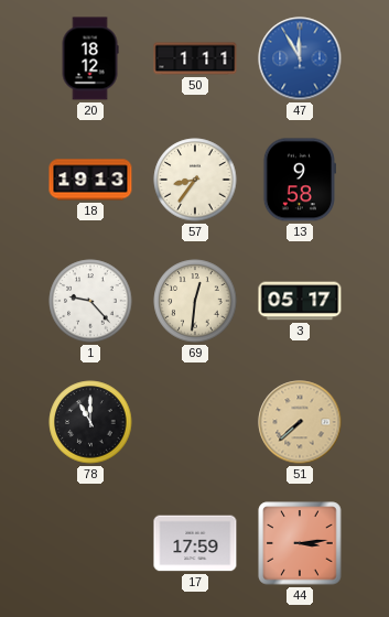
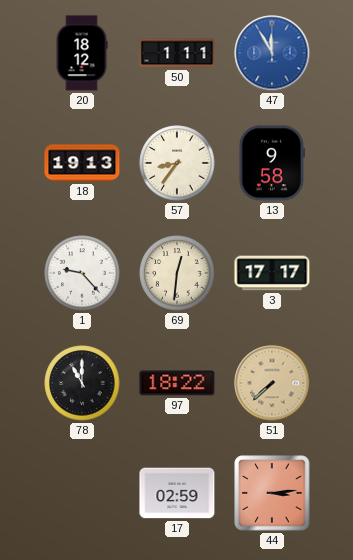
3: 05:17 -> 17:17 (272, 273)
97: none -> 18:22 (177, 383)
17: 17:59 -> 02:59 (177, 493)
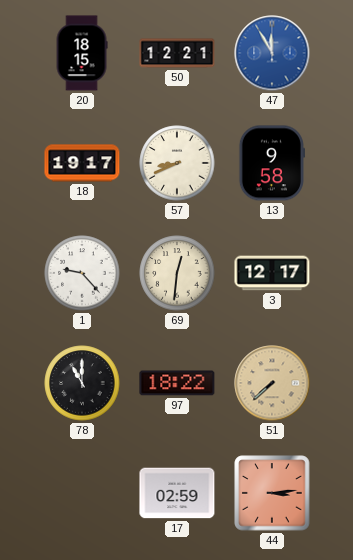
20: 18:12 -> 18:15 (82, 53)
50: 1:11 -> 12:21 (177, 53)
18: 19:13 -> 19:17 (82, 163)
57: 8:36 -> 8:41 (177, 163)
3: 17:17 -> 12:17 (272, 273)
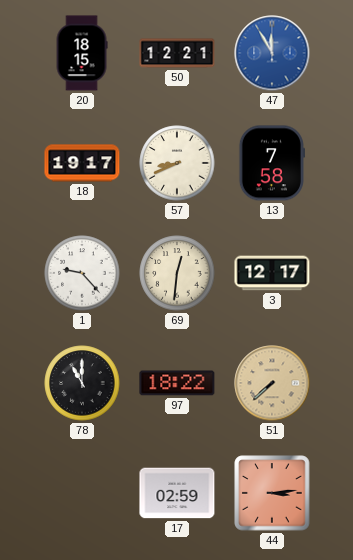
13: 9:58 -> 7:58 (272, 163)
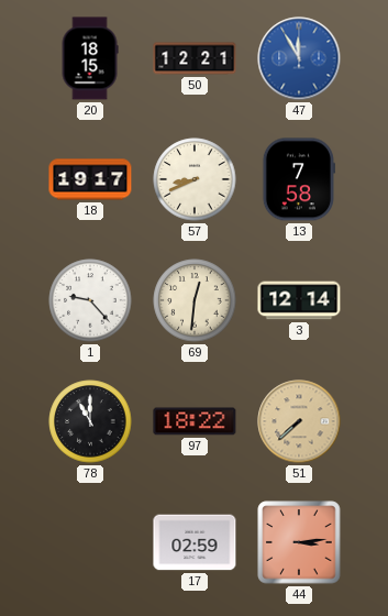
3: 12:17 -> 12:14 (299, 300)
